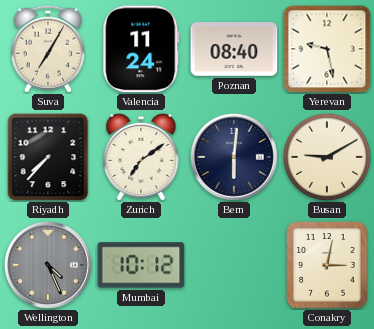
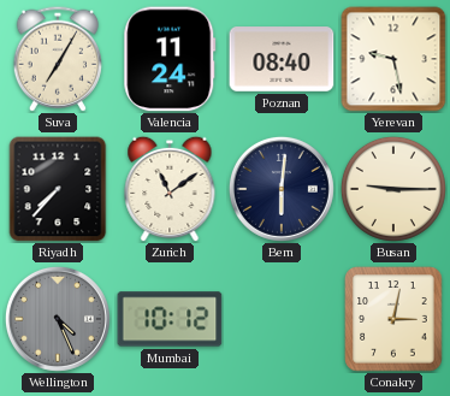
Zurich: 7:09 -> 11:09 (170, 189)
Busan: 9:10 -> 9:15 (393, 189)
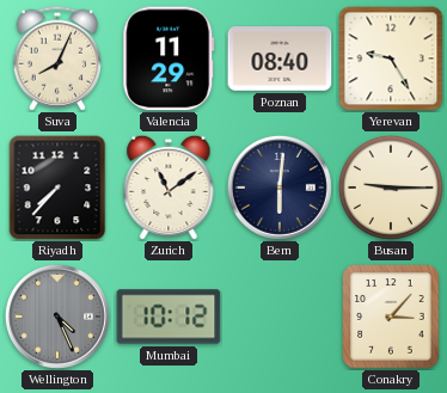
Suva: 7:05 -> 8:04 (57, 59)
Valencia: 11:24 -> 11:29 (169, 59)
Yerevan: 9:28 -> 9:25 (391, 59)
Conakry: 3:02 -> 3:07 (391, 317)
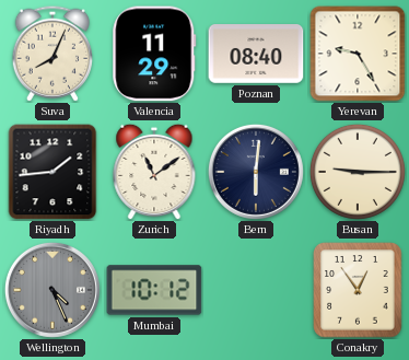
Riyadh: 7:37 -> 1:44 (52, 172)
Conakry: 3:07 -> 12:54 (358, 290)
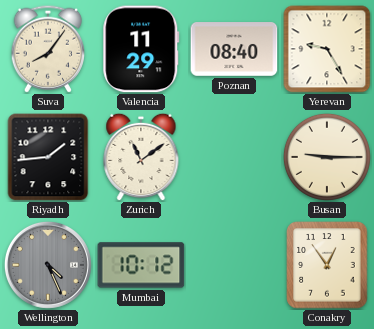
Suva: 8:04 -> 8:06 (48, 49)
Bern: 6:01 -> none (256, 172)
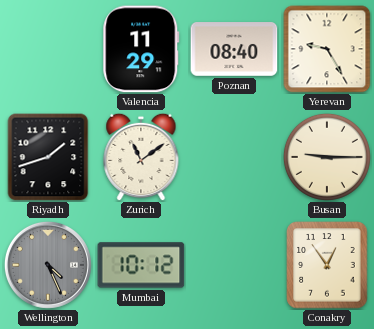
Suva: 8:06 -> none (48, 49)
Riyadh: 1:44 -> 1:42 (48, 157)
